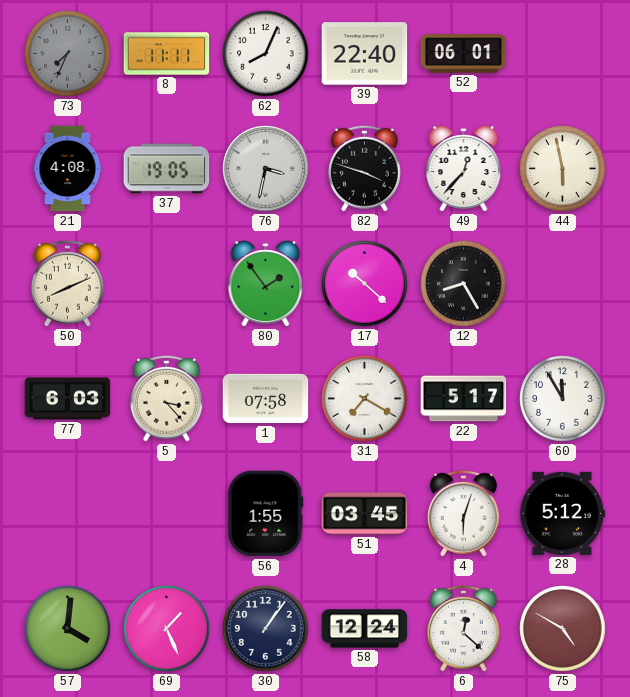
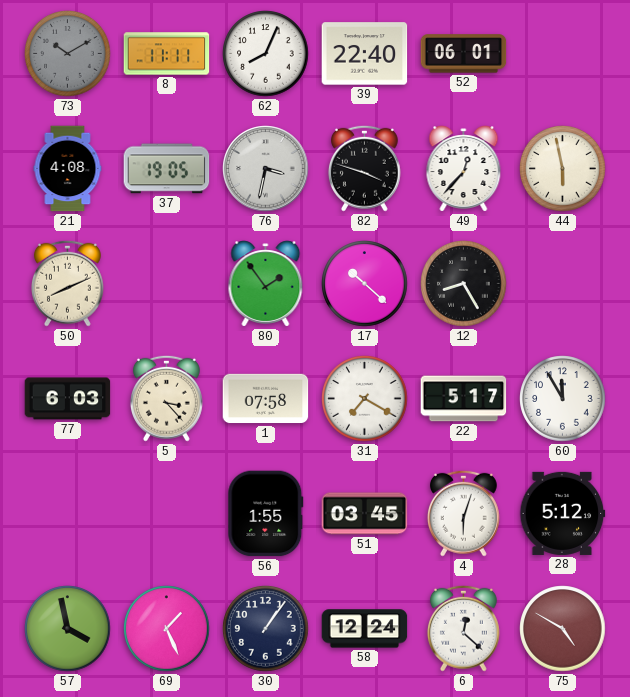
73: 7:34 -> 10:10 (68, 54)
57: 4:01 -> 3:58 (68, 629)
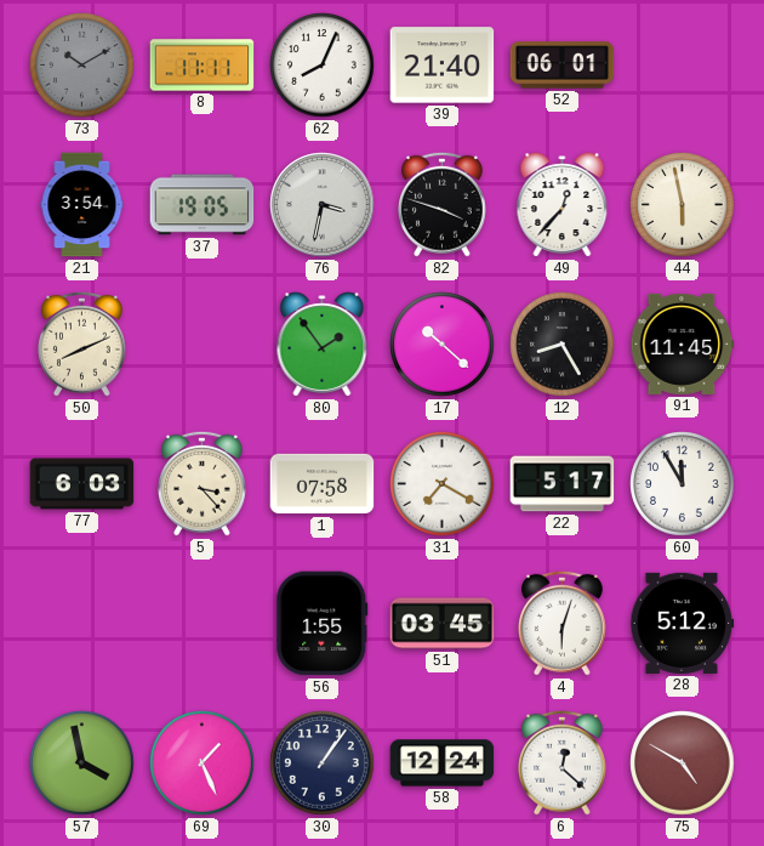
39: 22:40 -> 21:40 (443, 66)
21: 4:08 -> 3:54 (82, 205)
91: none -> 11:45 (683, 343)
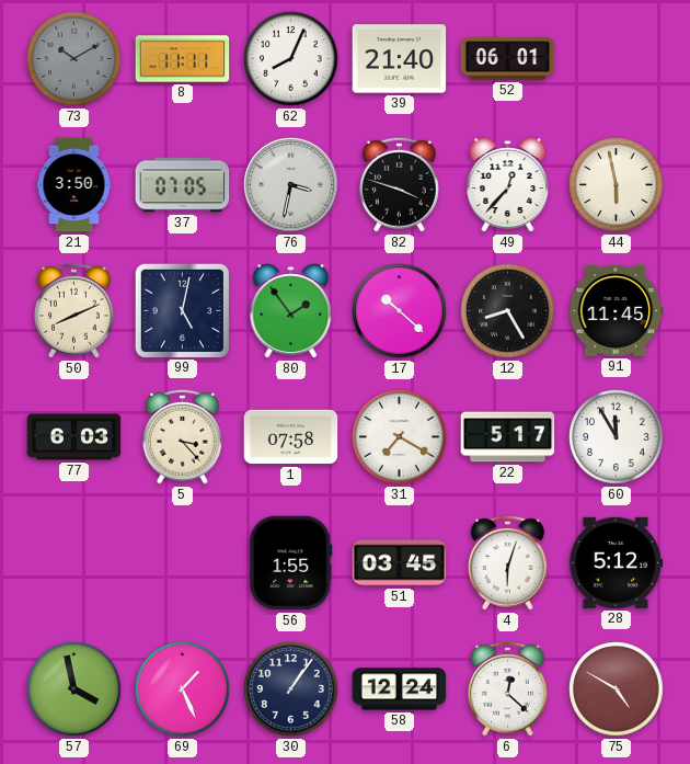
21: 3:54 -> 3:50 (74, 185)
37: 19:05 -> 07:05 (183, 185)
99: none -> 5:02 (182, 310)
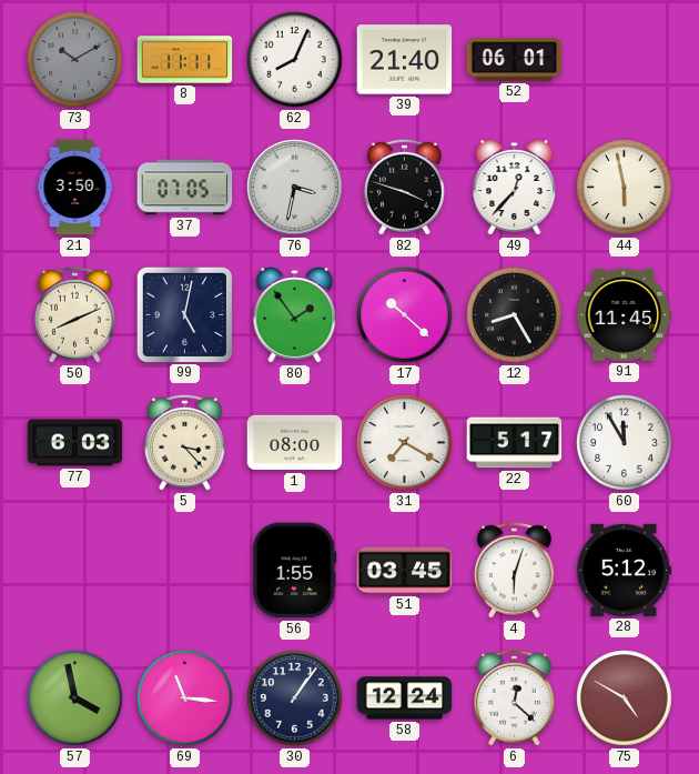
1: 07:58 -> 08:00 (295, 443)
69: 1:26 -> 11:16 (185, 698)
